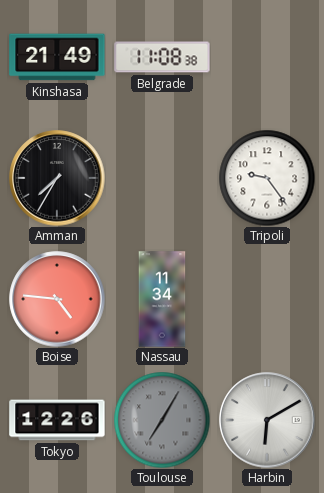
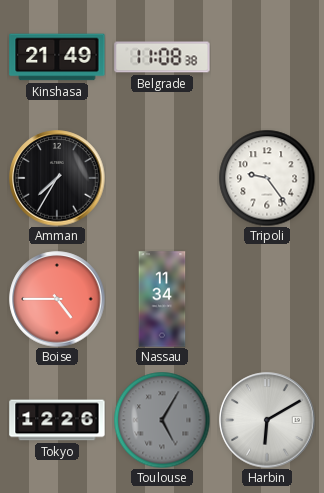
Boise: 4:46 -> 4:45 (57, 299)
Toulouse: 7:05 -> 5:05 (162, 420)
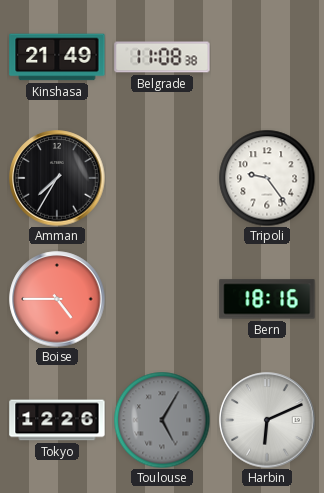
Nassau: 11:34 -> none (162, 299)
Bern: none -> 18:16 (267, 299)
Harbin: 6:10 -> 6:11 (267, 420)
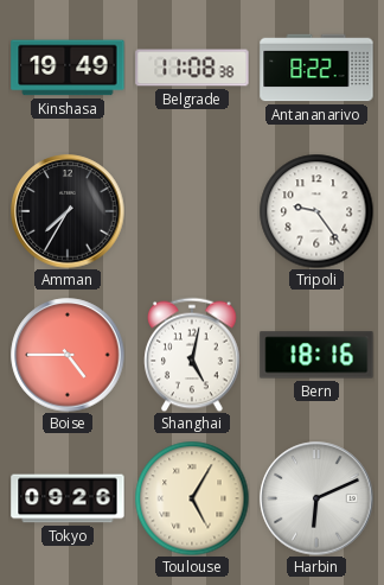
Kinshasa: 21:49 -> 19:49 (68, 68)
Antananarivo: none -> 8:22 (316, 68)
Shanghai: none -> 5:02 (192, 355)
Tokyo: 12:26 -> 09:26 (68, 498)
Toulouse dial: grey -> cream (192, 498)
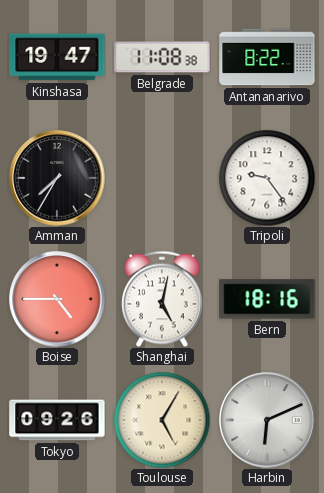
Kinshasa: 19:49 -> 19:47 (57, 57)
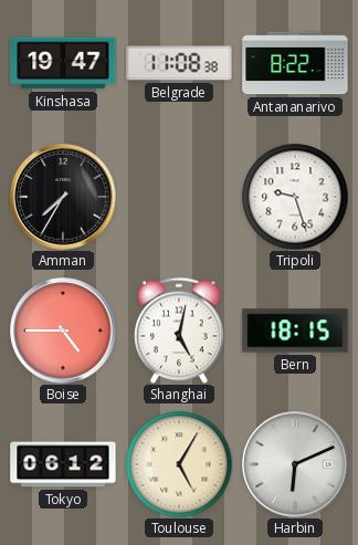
Tripoli: 9:24 -> 9:27 (295, 197)
Bern: 18:16 -> 18:15 (295, 331)
Tokyo: 09:26 -> 06:12 (63, 464)
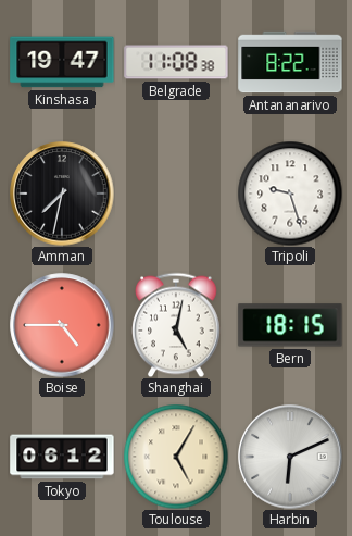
Amman: 7:35 -> 7:32 (62, 194)
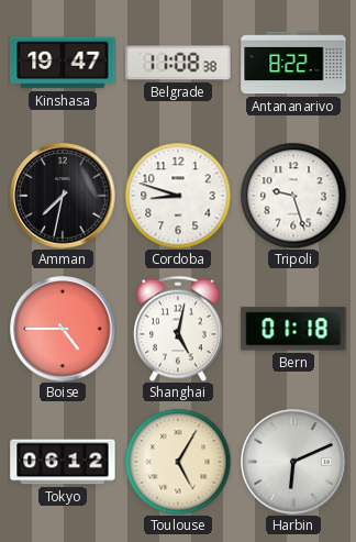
Cordoba: none -> 8:48 (178, 196)
Bern: 18:15 -> 01:18 (293, 329)
